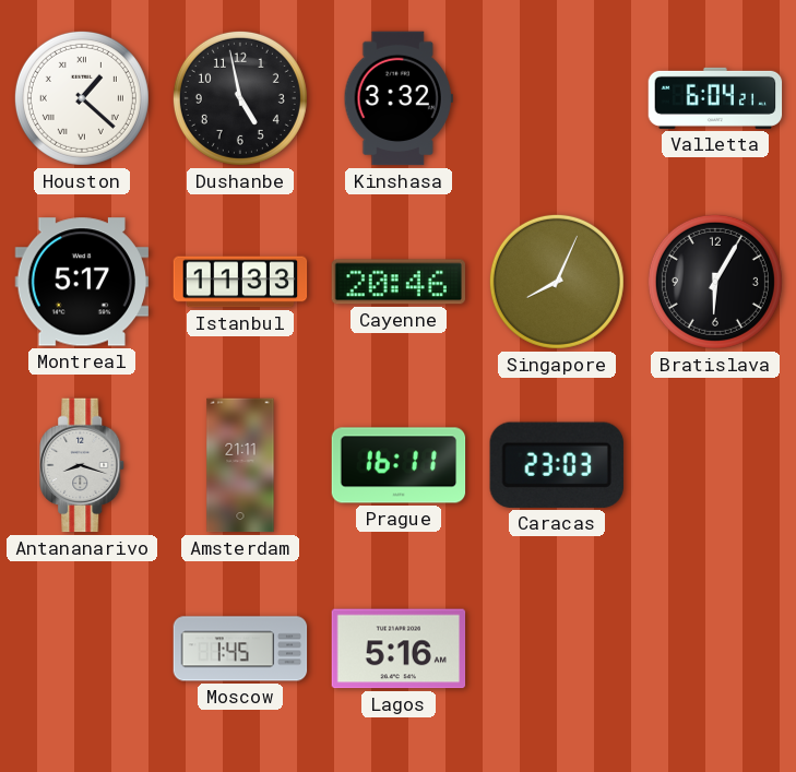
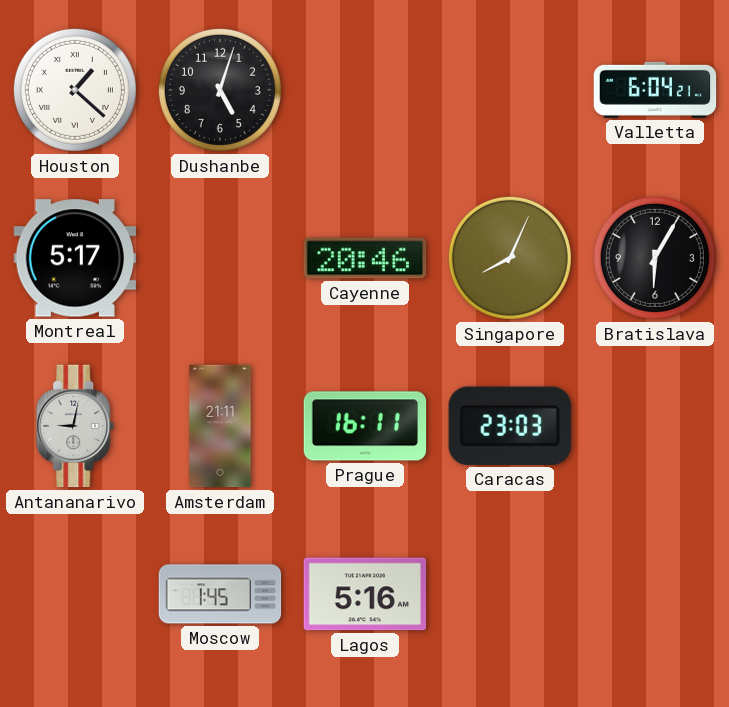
Dushanbe: 4:58 -> 5:03 (220, 90)
Kinshasa: 3:32 -> none (399, 98)
Istanbul: 11:33 -> none (240, 282)
Antananarivo: 8:18 -> 9:02 (76, 426)
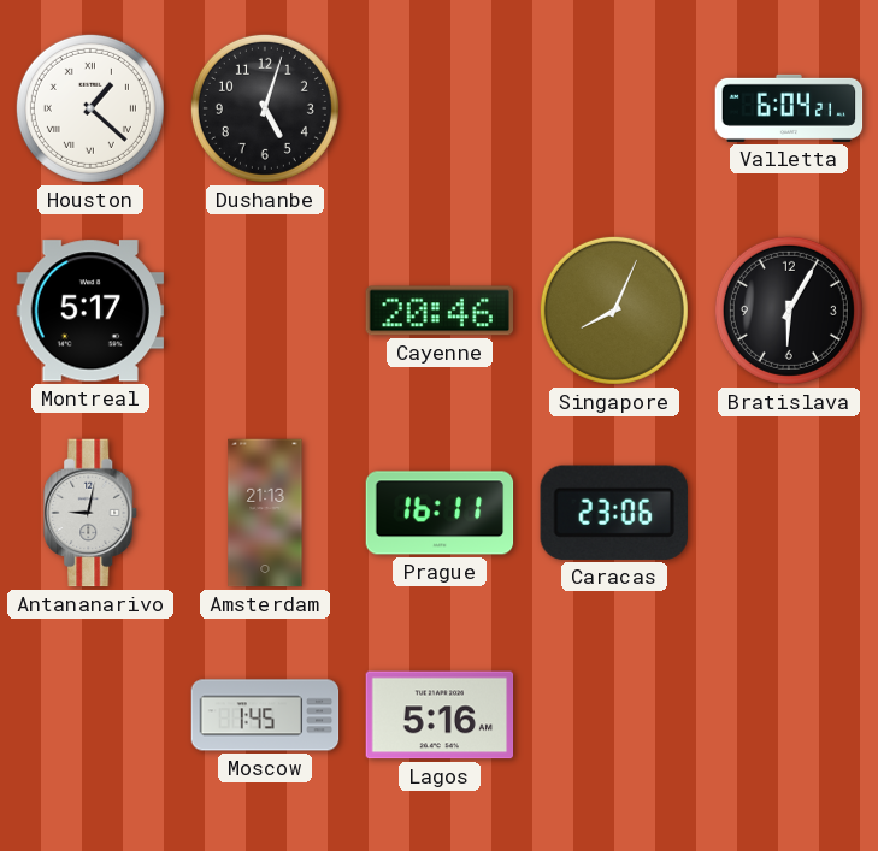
Amsterdam: 21:11 -> 21:13 (265, 513)
Caracas: 23:03 -> 23:06 (614, 513)
